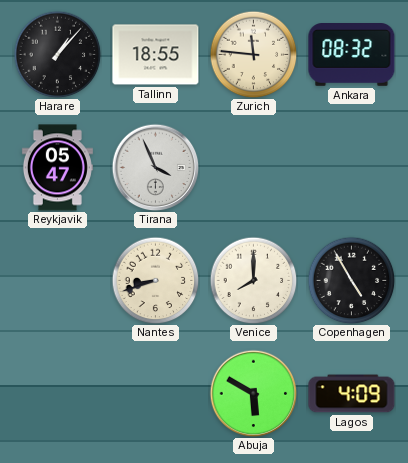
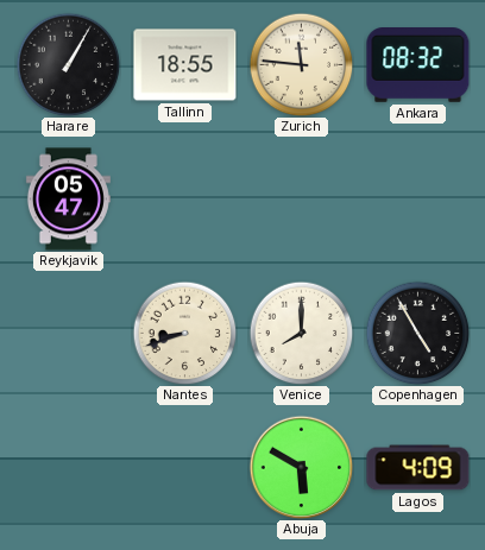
Harare: 1:07 -> 1:05 (68, 64)
Tirana: 3:56 -> none (155, 167)
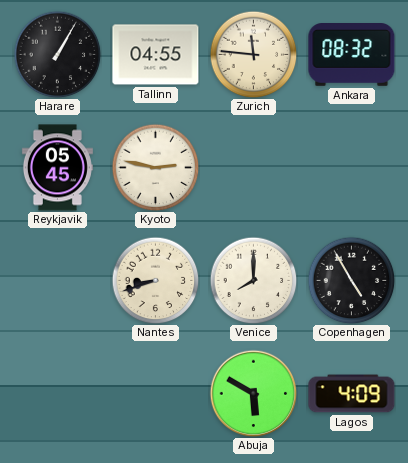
Tallinn: 18:55 -> 04:55 (156, 55)
Reykjavik: 05:47 -> 05:45 (57, 168)
Kyoto: none -> 2:47 (155, 167)
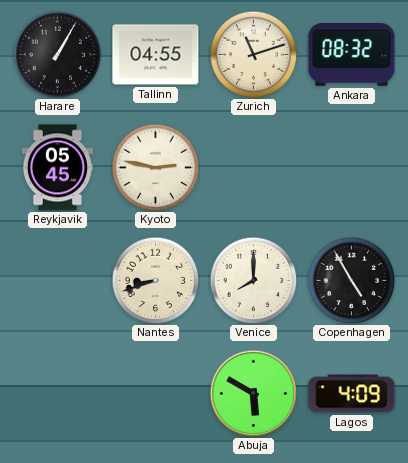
Zurich: 11:46 -> 11:12 (253, 54)
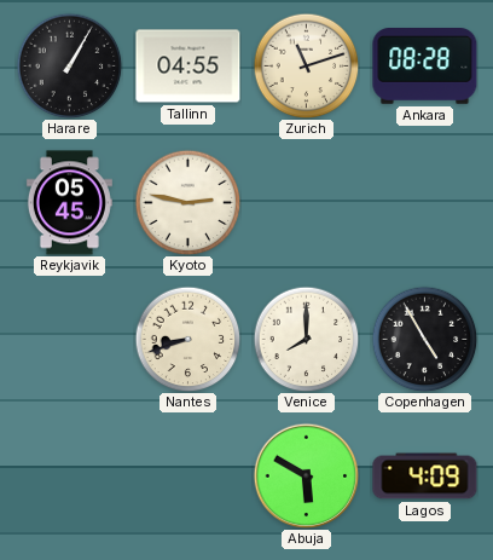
Ankara: 08:32 -> 08:28 (425, 67)
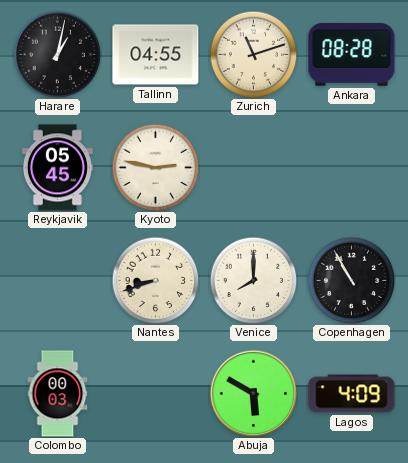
Harare: 1:05 -> 1:02 (57, 54)
Copenhagen: 4:55 -> 10:55 (351, 280)
Colombo: none -> 00:03 (58, 394)
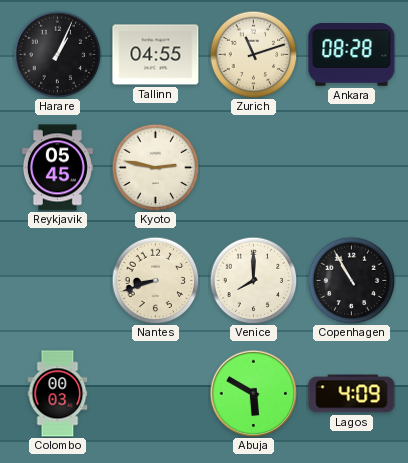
Harare: 1:02 -> 1:04 (57, 54)
